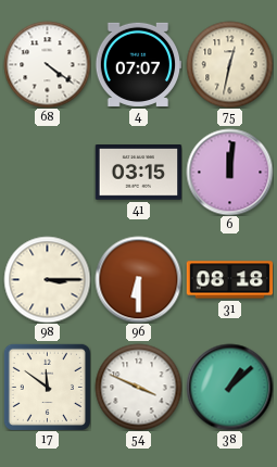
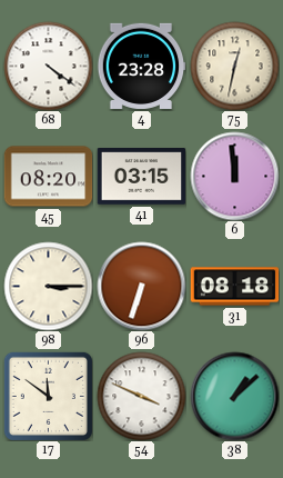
4: 07:07 -> 23:28 (141, 66)
45: none -> 08:20 (48, 177)
6: 12:01 -> 11:59 (234, 176)
96: 6:30 -> 6:33 (141, 286)
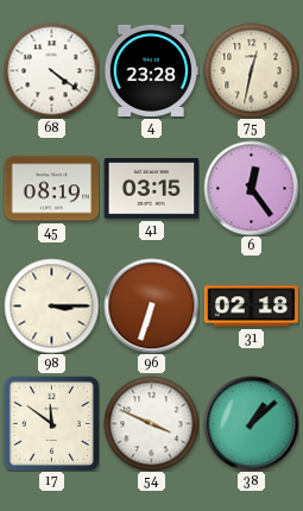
45: 08:20 -> 08:19 (51, 189)
6: 11:59 -> 12:24 (251, 188)
31: 08:18 -> 02:18 (251, 307)
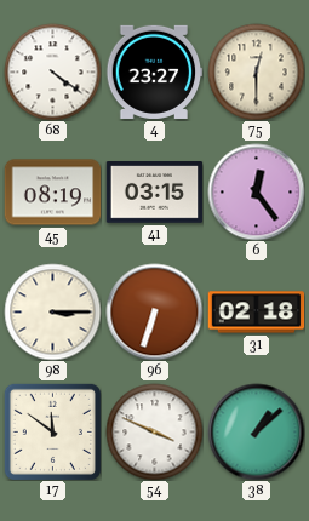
4: 23:28 -> 23:27 (154, 71)
75: 12:32 -> 12:30 (256, 71)
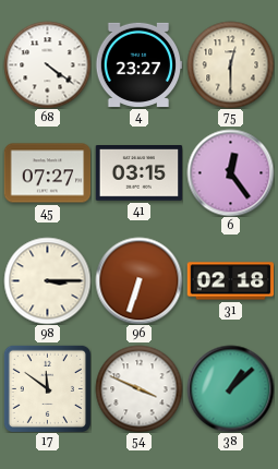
45: 08:19 -> 07:27 (47, 173)
